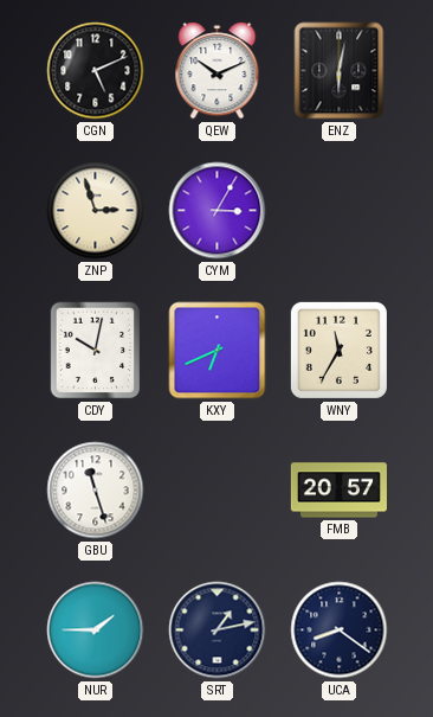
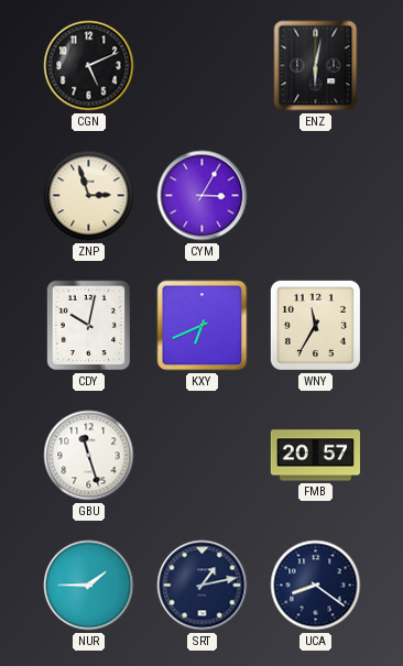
QEW: 10:11 -> none (218, 71)
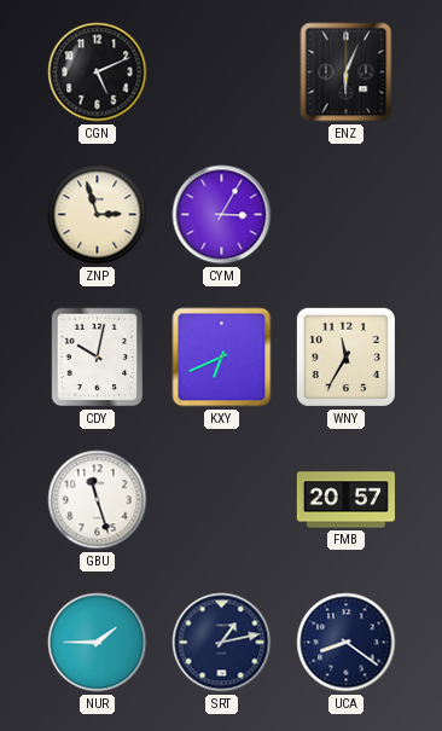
ENZ: 6:02 -> 6:04 (347, 72)
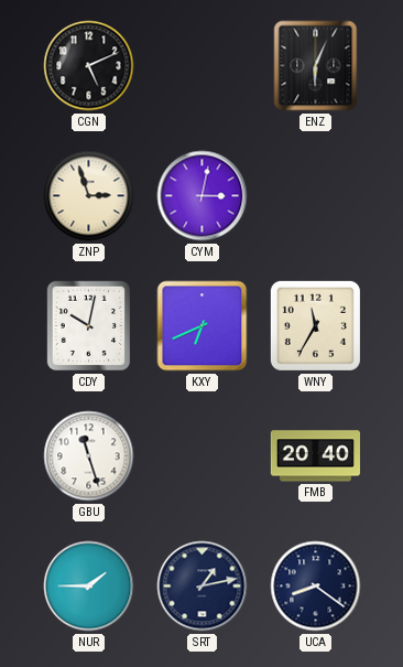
CYM: 3:05 -> 3:02 (203, 196)
FMB: 20:57 -> 20:40 (315, 456)
